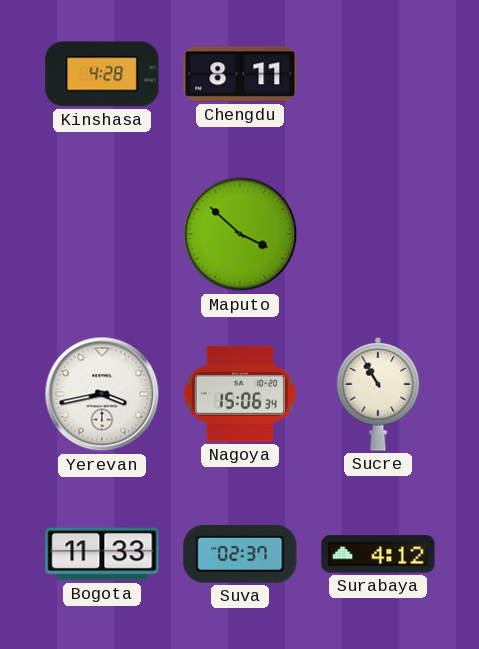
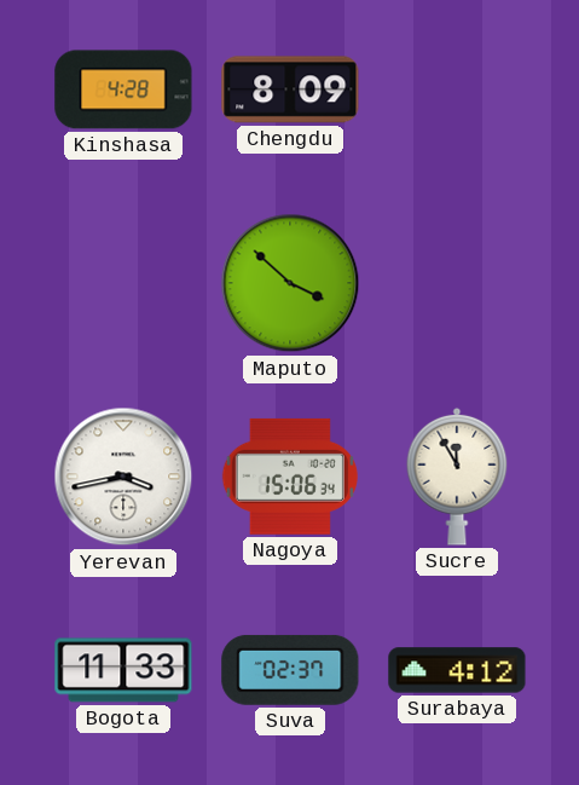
Chengdu: 8:11 -> 8:09 (290, 90)
Sucre: 10:55 -> 11:55 (457, 477)
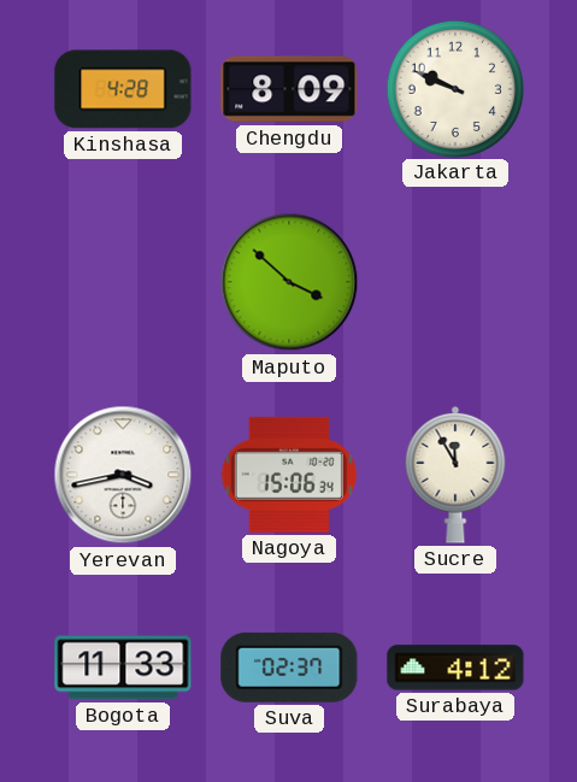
Jakarta: none -> 9:49 (454, 88)
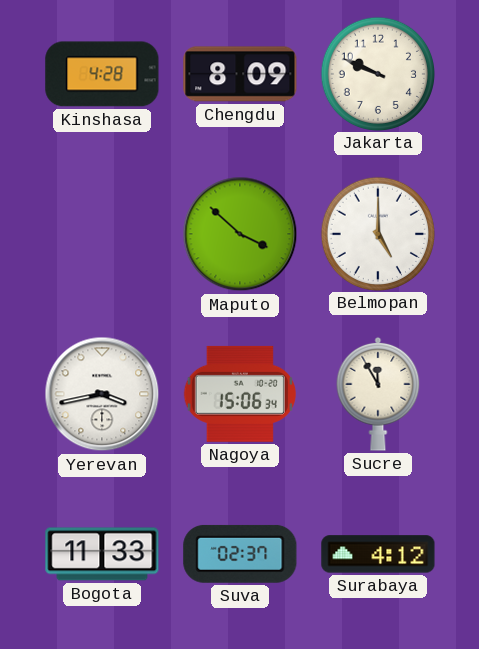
Belmopan: none -> 5:00 (377, 233)
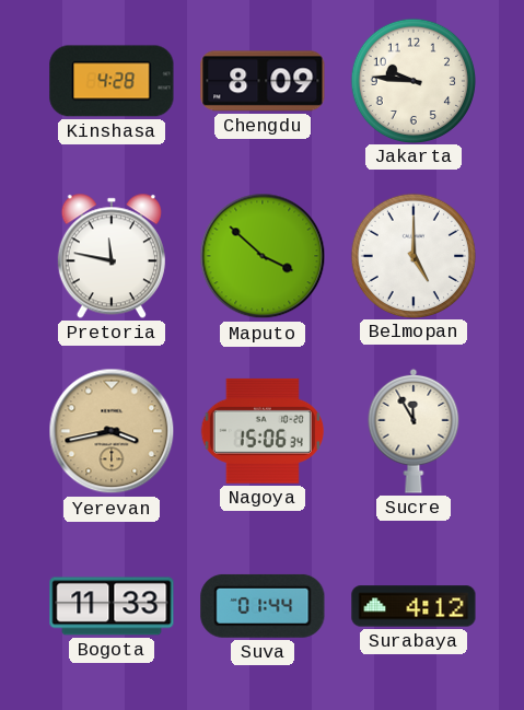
Jakarta: 9:49 -> 9:46 (412, 80)
Pretoria: none -> 11:47 (112, 256)
Yerevan dial: white -> champagne (112, 431)
Suva: 02:37 -> 01:44 (263, 606)
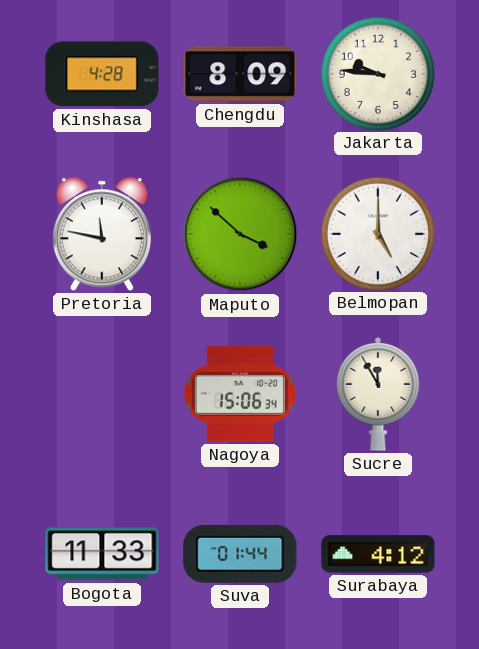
Yerevan: 3:43 -> none (112, 431)
